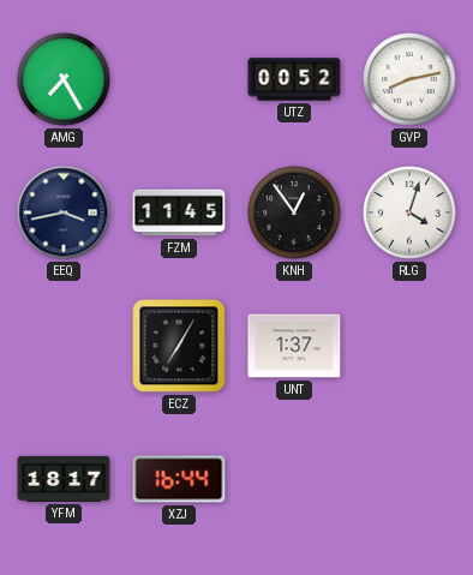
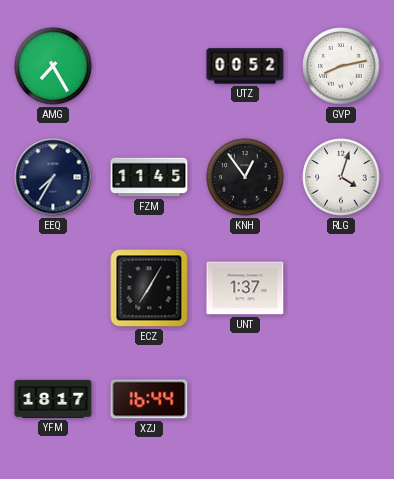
EEQ: 3:43 -> 7:35 (53, 177)
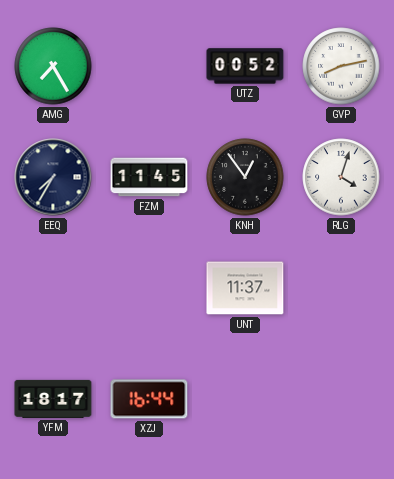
ECZ: 7:05 -> none (149, 288)
UNT: 1:37 -> 11:37 (245, 288)
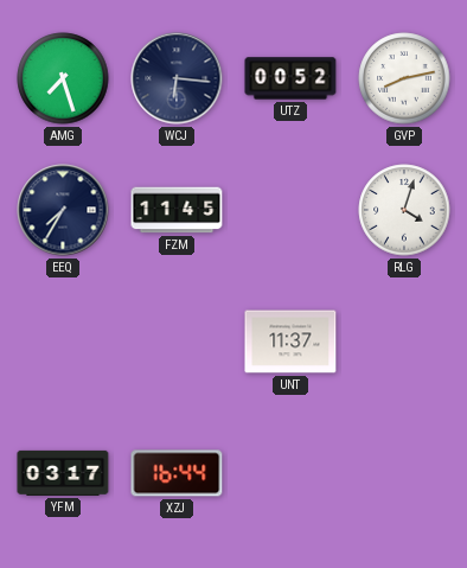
AMG: 7:25 -> 7:27 (63, 78)
WCJ: none -> 6:16 (177, 78)
KNH: 12:54 -> none (245, 177)
YFM: 18:17 -> 03:17 (63, 473)
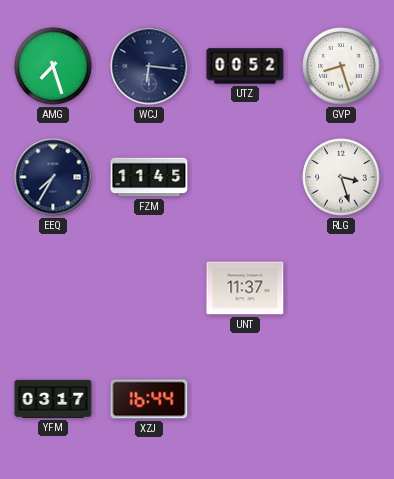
GVP: 8:13 -> 8:27 (341, 66)
RLG: 4:03 -> 3:27 (341, 177)
